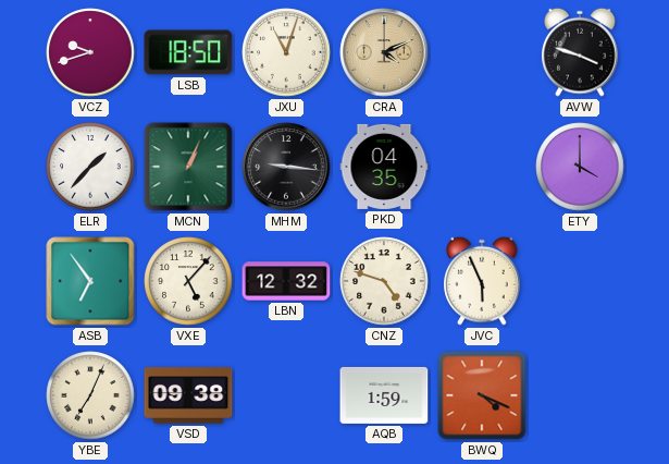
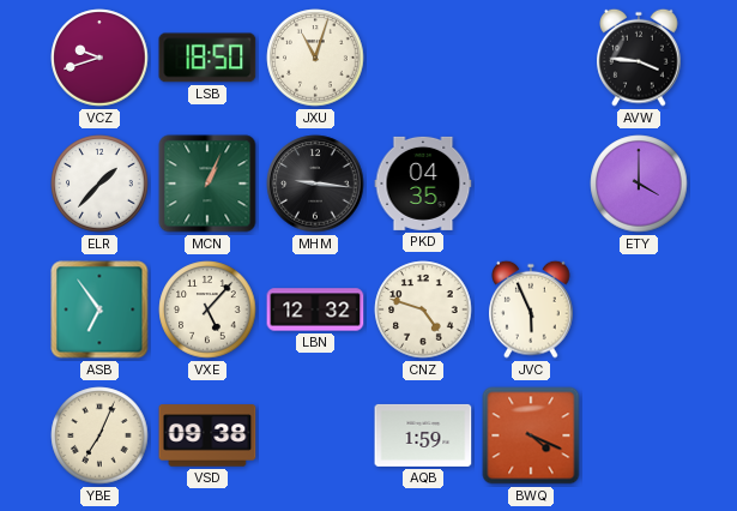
CRA: 4:11 -> none (384, 52)
AVW: 3:48 -> 3:46 (639, 58)
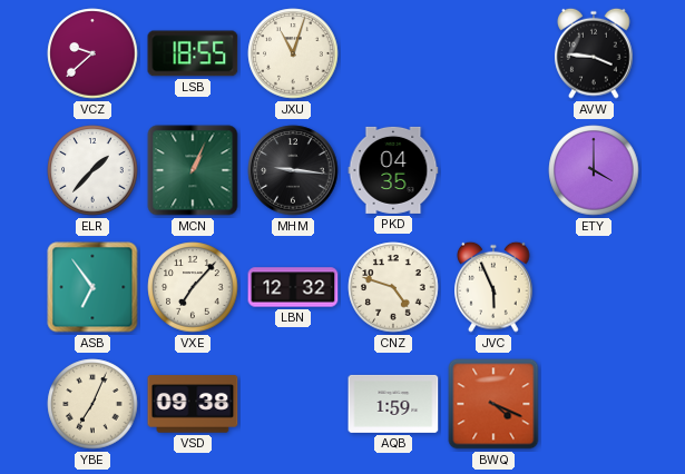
VCZ: 9:42 -> 9:38 (92, 53)
LSB: 18:50 -> 18:55 (193, 53)
VXE: 5:07 -> 7:07 (193, 287)
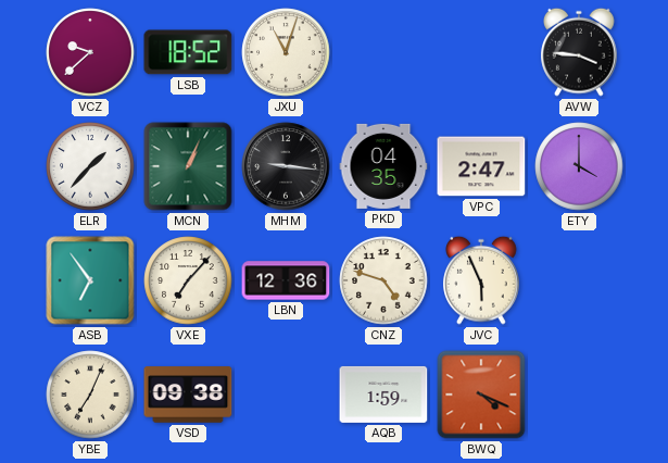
LSB: 18:55 -> 18:52 (188, 52)
VPC: none -> 2:47 (481, 166)
LBN: 12:32 -> 12:36 (286, 280)
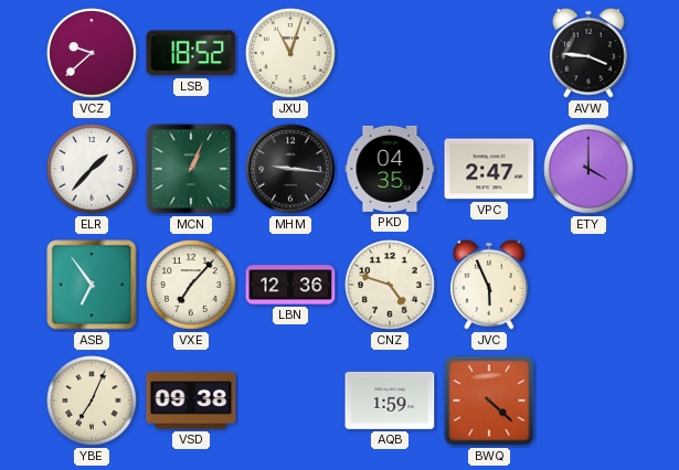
BWQ: 4:19 -> 4:22 (489, 400)
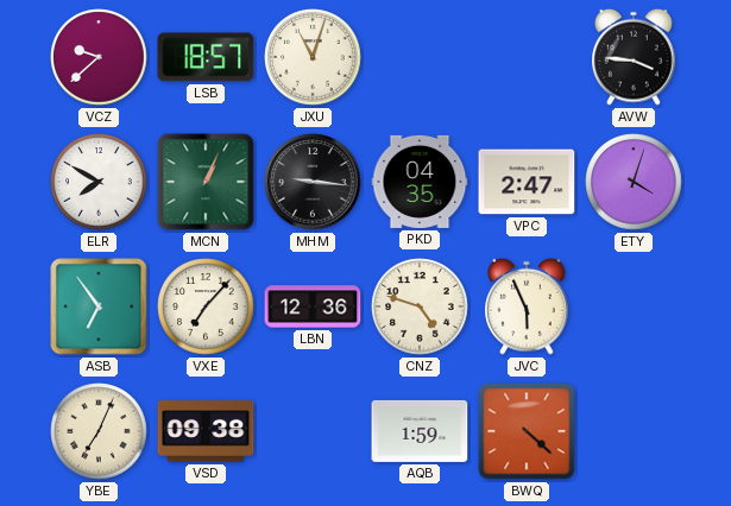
LSB: 18:52 -> 18:57 (206, 57)
ELR: 1:37 -> 7:50 (99, 182)
ETY: 4:00 -> 4:03 (634, 182)
